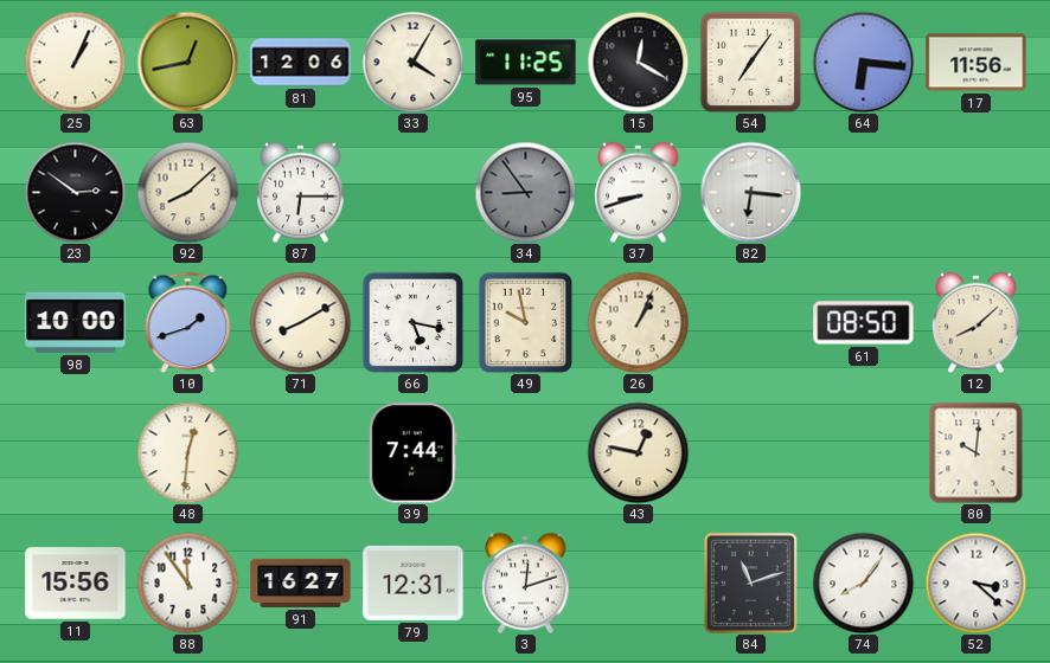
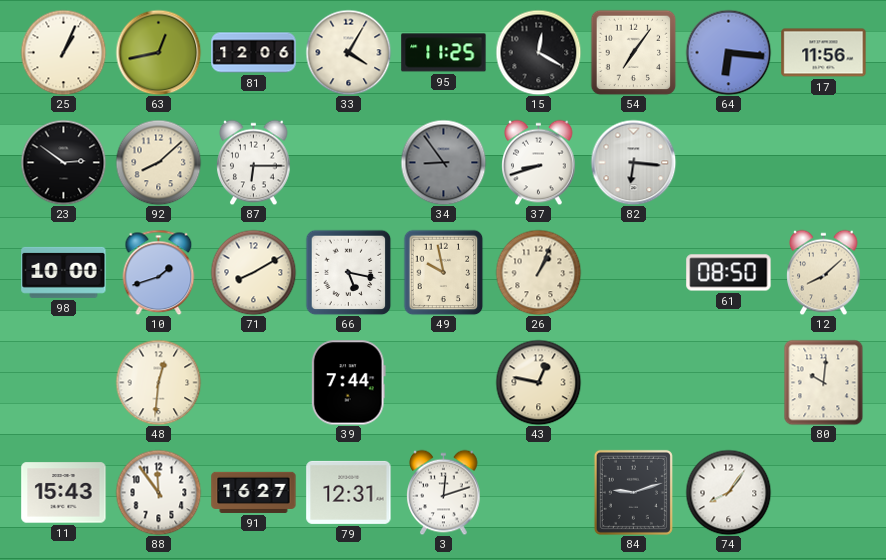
11: 15:56 -> 15:43 (64, 493)
84: 11:12 -> 9:12 (633, 492)
52: 3:22 -> none (975, 582)
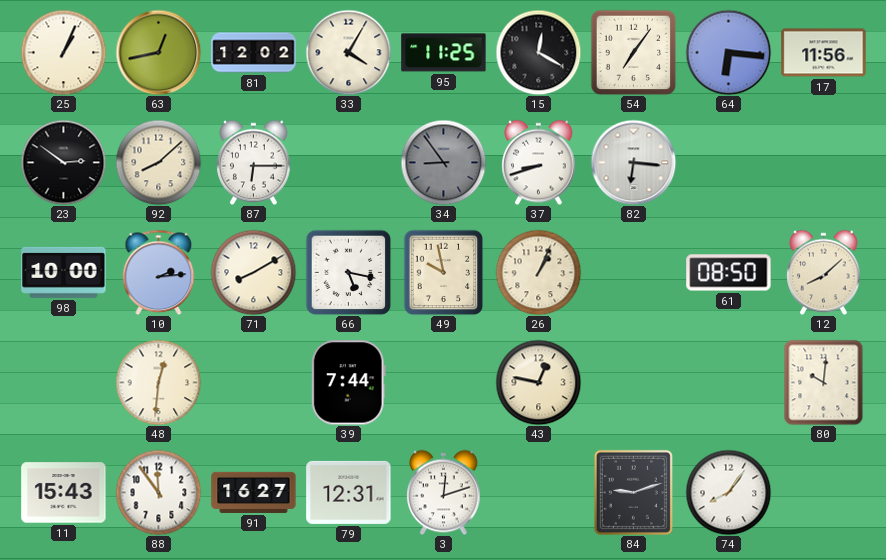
81: 12:06 -> 12:02 (254, 53)
10: 1:42 -> 2:14 (159, 272)
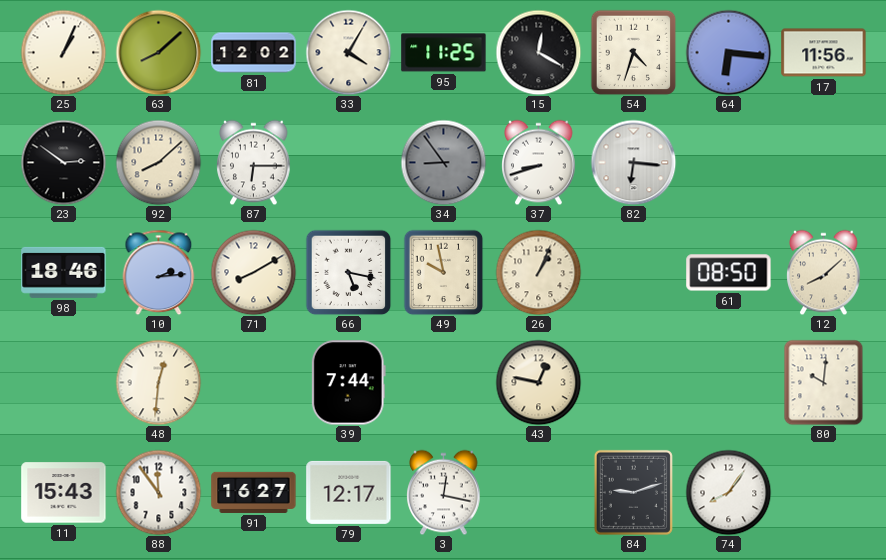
63: 12:43 -> 8:08 (158, 52)
54: 7:06 -> 4:33 (633, 52)
98: 10:00 -> 18:46 (64, 272)
79: 12:31 -> 12:17 (349, 492)
3: 12:12 -> 12:17 (444, 492)
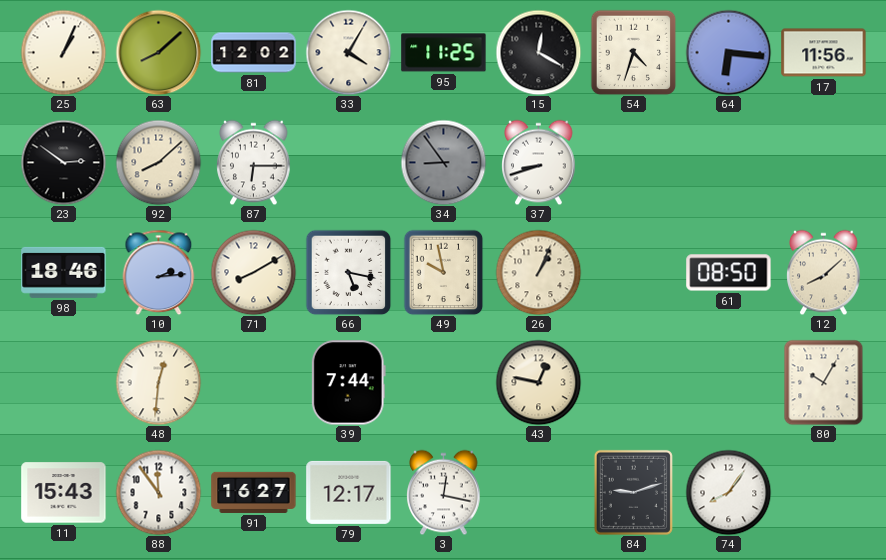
82: 6:16 -> none (633, 162)
80: 10:01 -> 10:05 (824, 382)
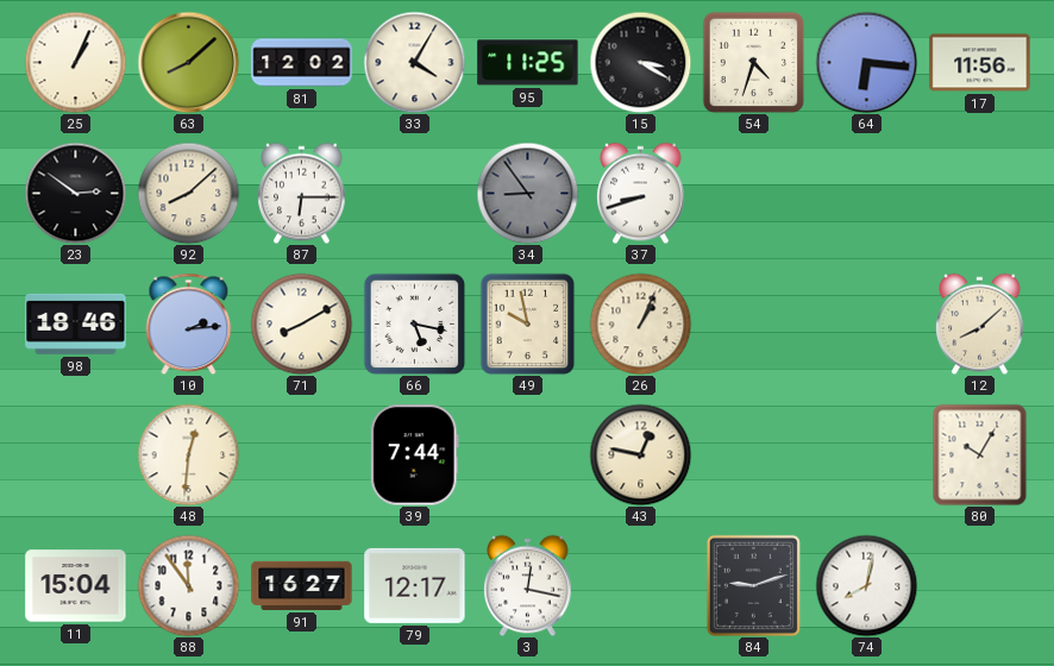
15: 12:20 -> 3:20 (640, 62)
61: 08:50 -> none (729, 273)
11: 15:43 -> 15:04 (76, 586)
74: 8:06 -> 8:02 (866, 585)
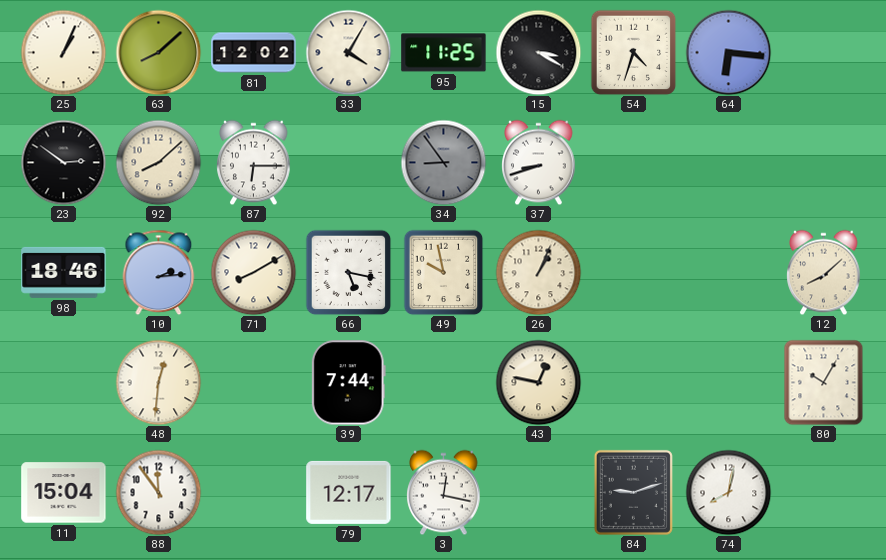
17: 11:56 -> none (980, 63)
91: 16:27 -> none (302, 585)
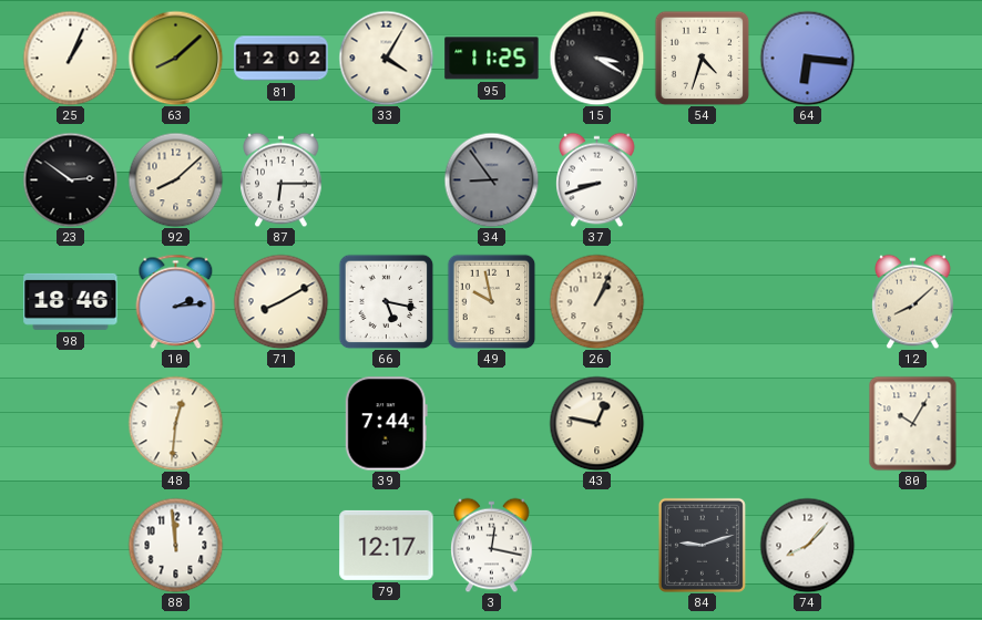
11: 15:04 -> none (64, 493)
88: 11:54 -> 11:59 (175, 545)
74: 8:02 -> 8:07 (807, 545)
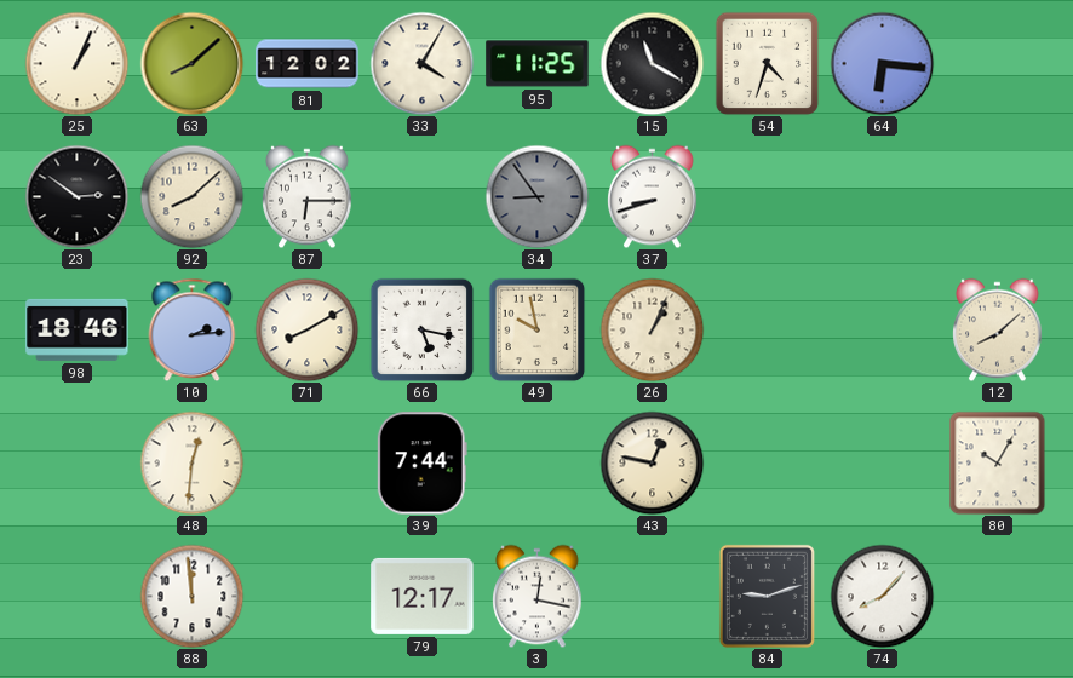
15: 3:20 -> 11:20 (652, 63)
